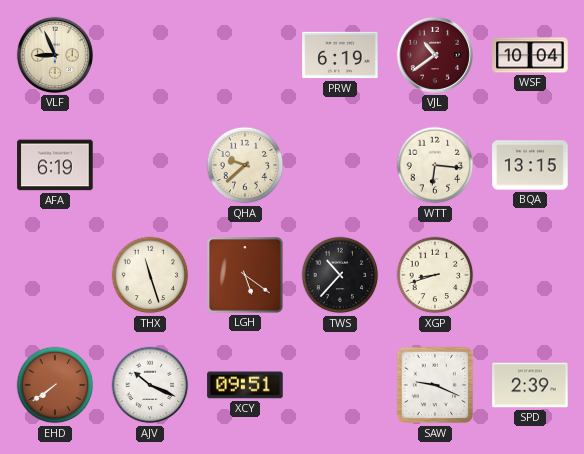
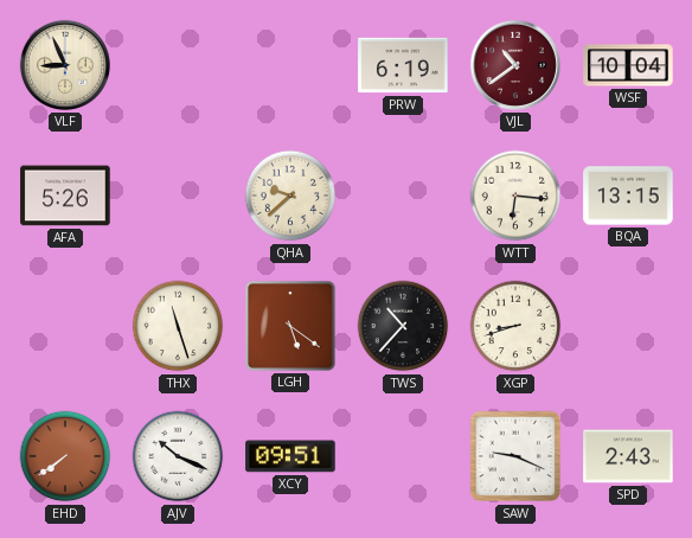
AFA: 6:19 -> 5:26 (65, 196)
SPD: 2:39 -> 2:43 (628, 456)
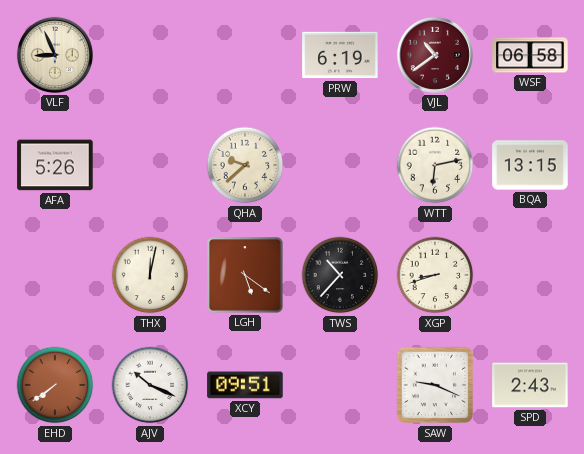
WSF: 10:04 -> 06:58 (530, 55)
WTT: 6:16 -> 6:13 (435, 165)
THX: 11:27 -> 12:02 (150, 275)
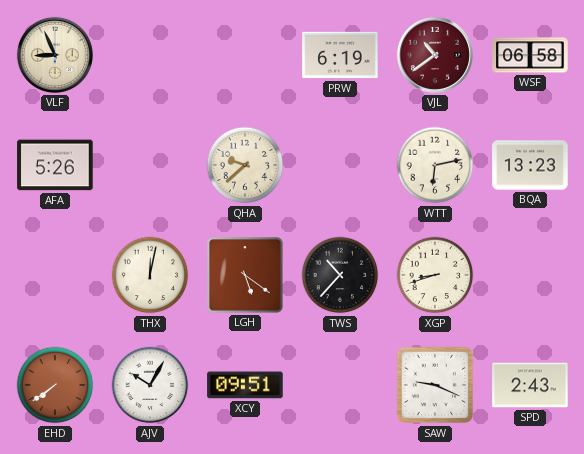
BQA: 13:15 -> 13:23 (530, 165)
AJV: 10:19 -> 10:05 (150, 385)
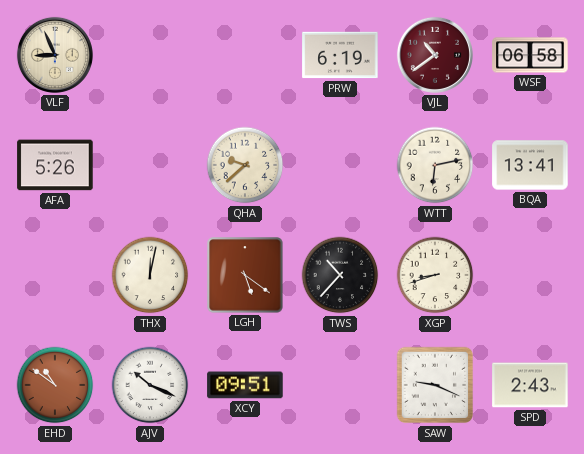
BQA: 13:23 -> 13:41 (530, 165)
EHD: 7:39 -> 10:51 (55, 385)
AJV: 10:05 -> 10:19 (150, 385)
